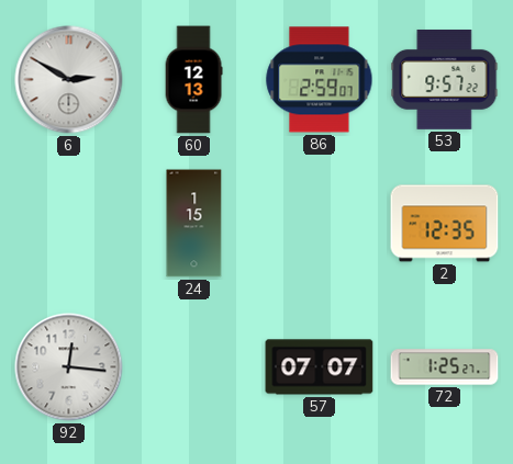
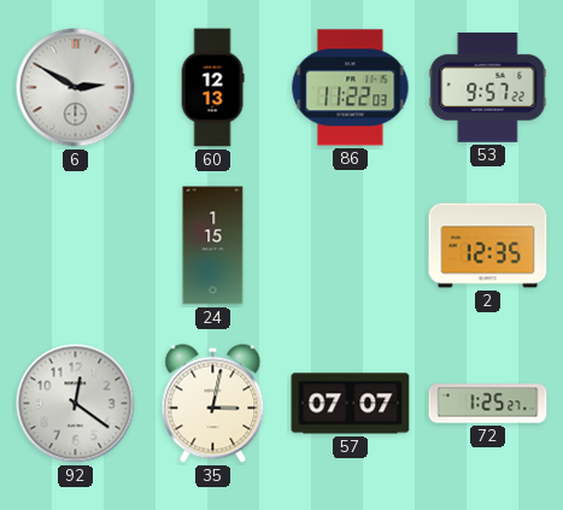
86: 2:59 -> 11:22 (351, 88)
92: 12:16 -> 12:21 (76, 404)
35: none -> 3:02 (213, 404)
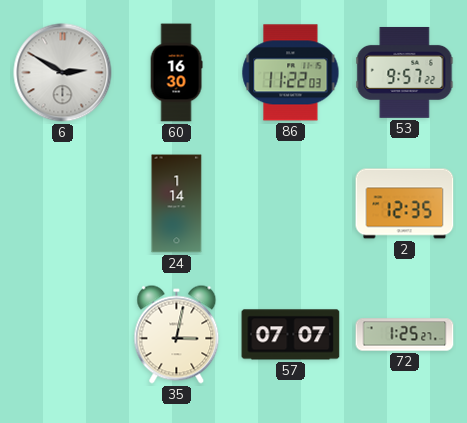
60: 12:13 -> 16:30 (176, 73)
24: 1:15 -> 1:14 (177, 204)
92: 12:21 -> none (76, 404)
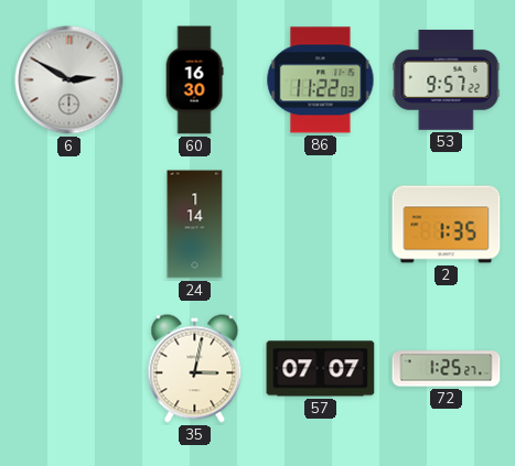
2: 12:35 -> 1:35 (447, 225)
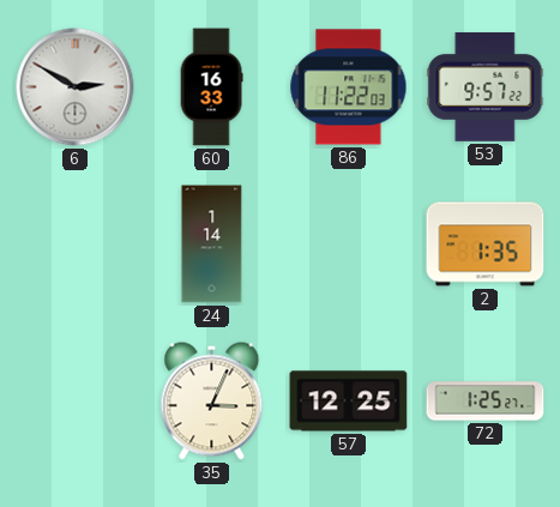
60: 16:30 -> 16:33 (211, 87)
35: 3:02 -> 3:04 (212, 402)
57: 07:07 -> 12:25 (349, 402)
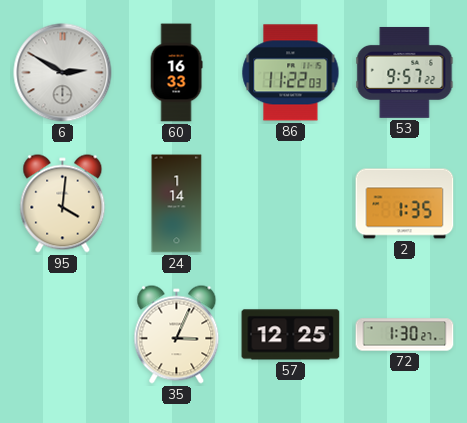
95: none -> 4:01 (63, 204)
72: 1:25 -> 1:30 (405, 335)
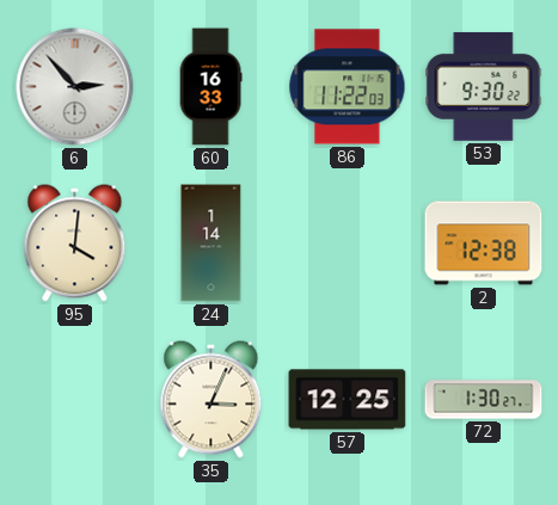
6: 2:50 -> 2:53 (75, 87)
53: 9:57 -> 9:30 (484, 86)
2: 1:35 -> 12:38 (484, 244)
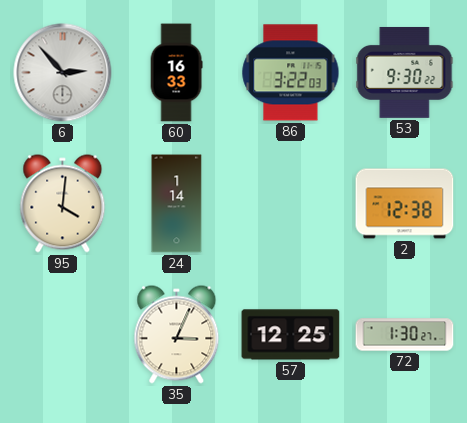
86: 11:22 -> 3:22 (291, 73)
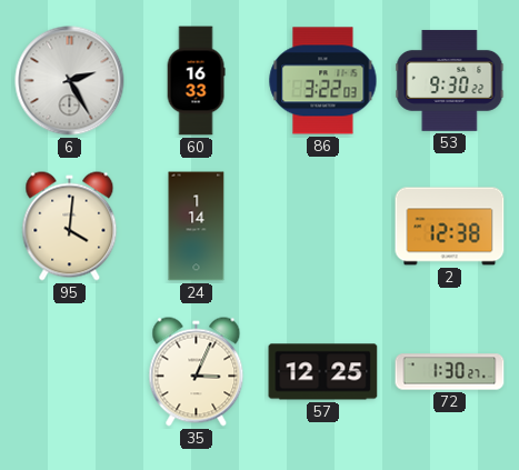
6: 2:53 -> 2:25 (70, 81)
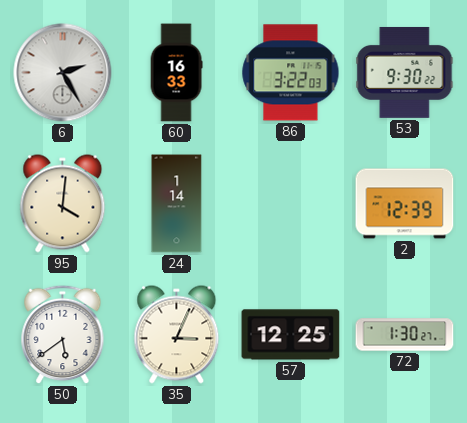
2: 12:38 -> 12:39 (405, 204)
50: none -> 5:39 (63, 335)
